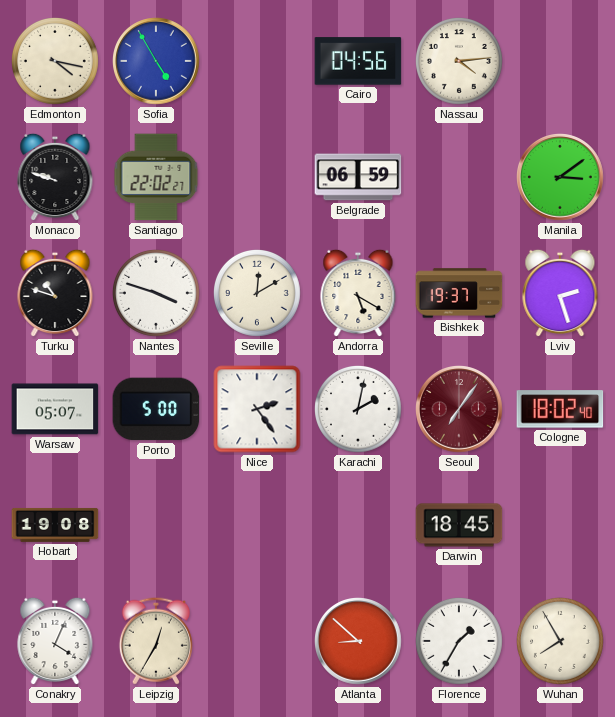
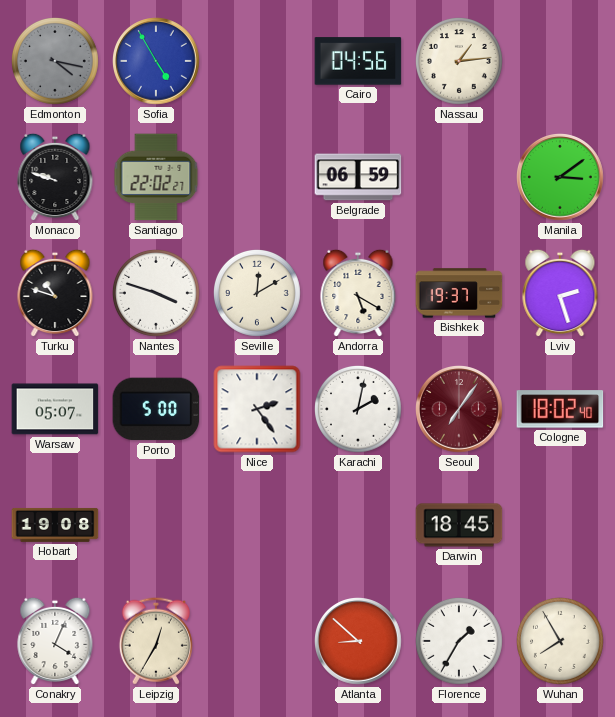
Edmonton dial: cream -> grey (56, 62)
Nassau: 4:14 -> 1:14 (460, 62)
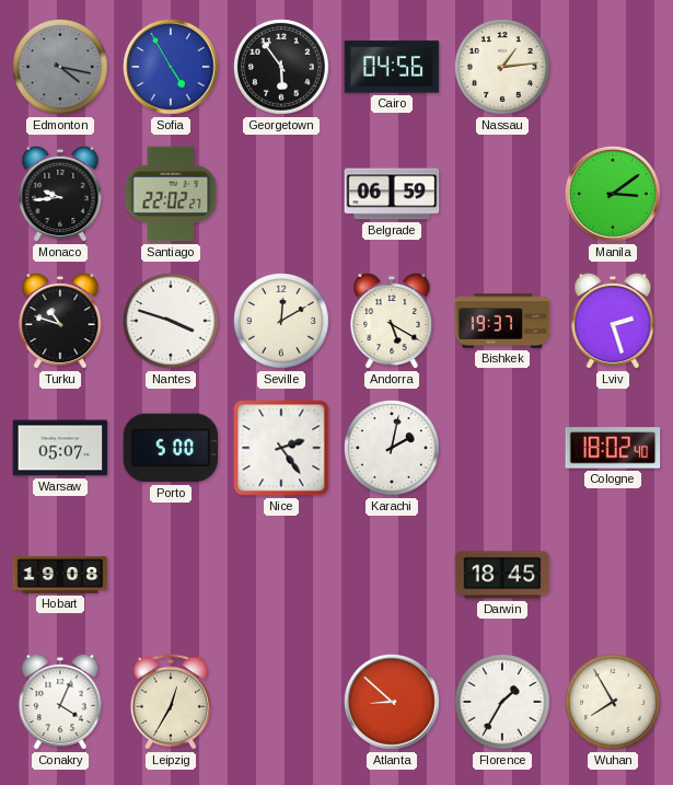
Georgetown: none -> 5:54 (282, 68)
Monaco: 9:48 -> 9:44 (60, 194)
Seoul: 7:06 -> none (460, 410)
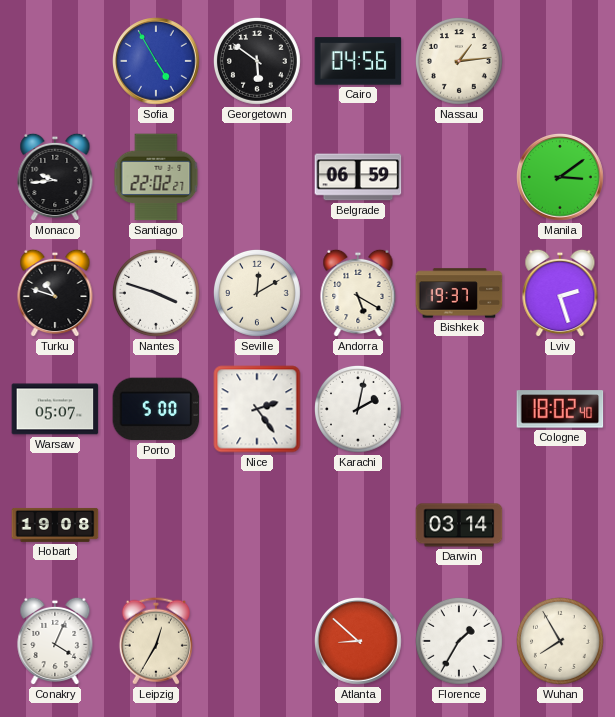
Edmonton: 4:17 -> none (61, 68)
Georgetown: 5:54 -> 5:51 (258, 62)
Darwin: 18:45 -> 03:14 (459, 525)
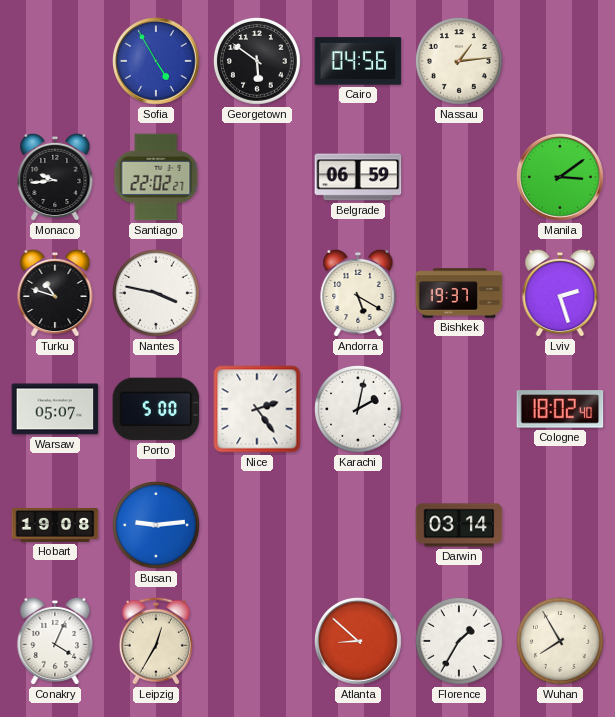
Nantes: 3:48 -> 3:47 (157, 294)
Seville: 12:10 -> none (258, 294)
Busan: none -> 9:14 (157, 526)
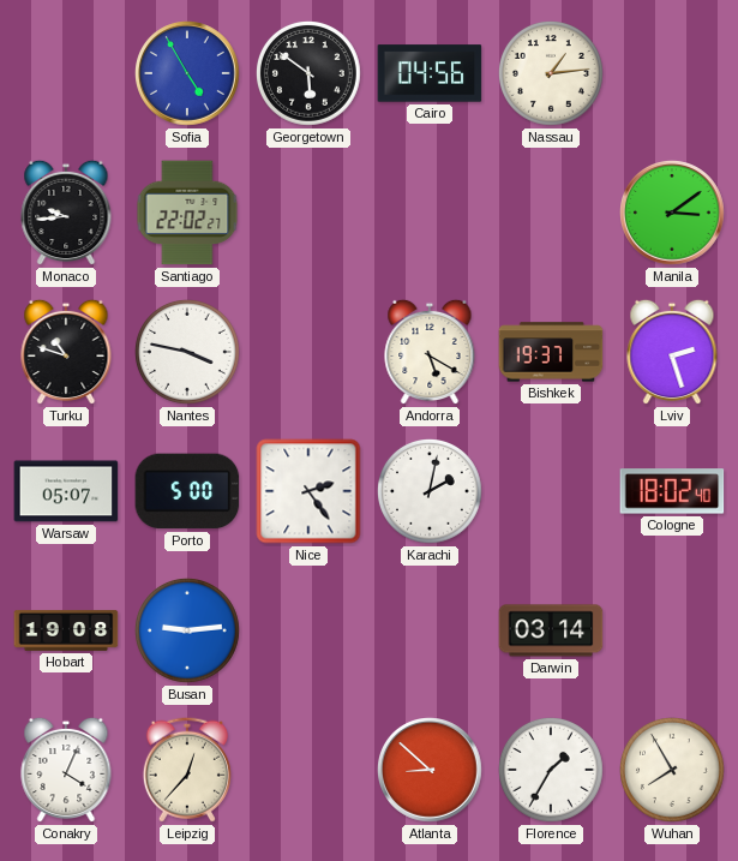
Belgrade: 06:59 -> none (358, 177)
Leipzig: 12:35 -> 12:37 (187, 770)
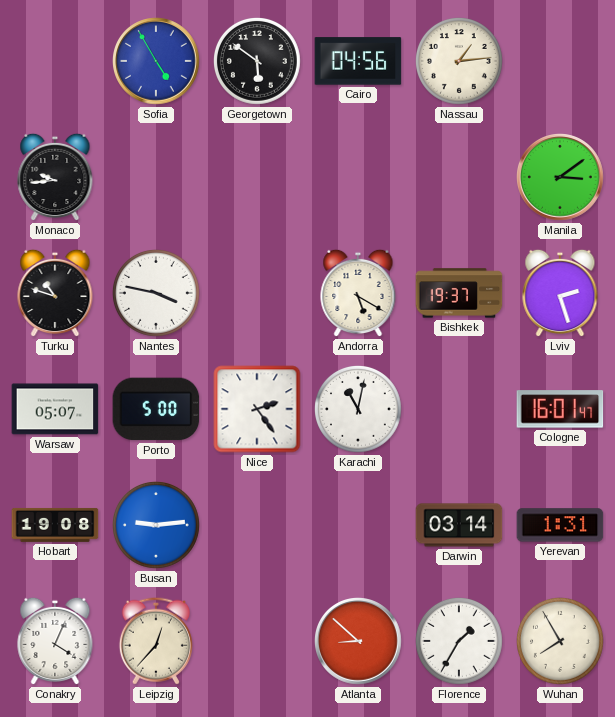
Santiago: 22:02 -> none (187, 213)
Karachi: 2:02 -> 11:02 (359, 410)
Cologne: 18:02 -> 16:01 (560, 409)
Yerevan: none -> 1:31 (560, 525)
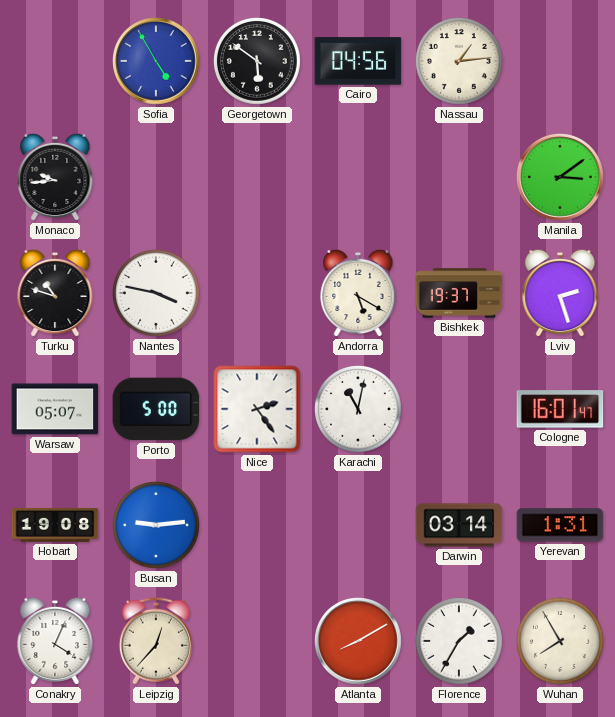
Atlanta: 8:52 -> 8:10 (359, 642)
